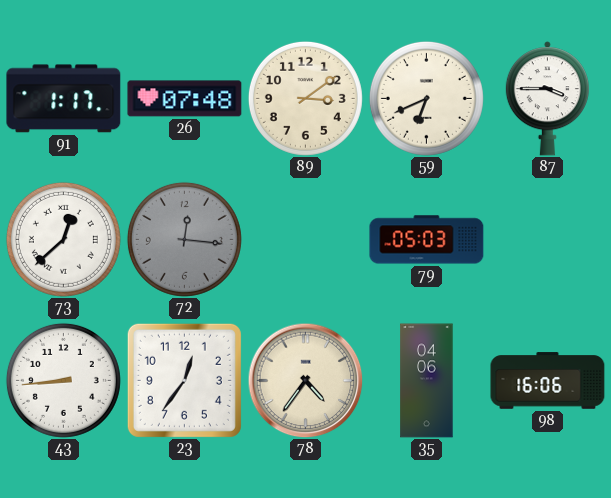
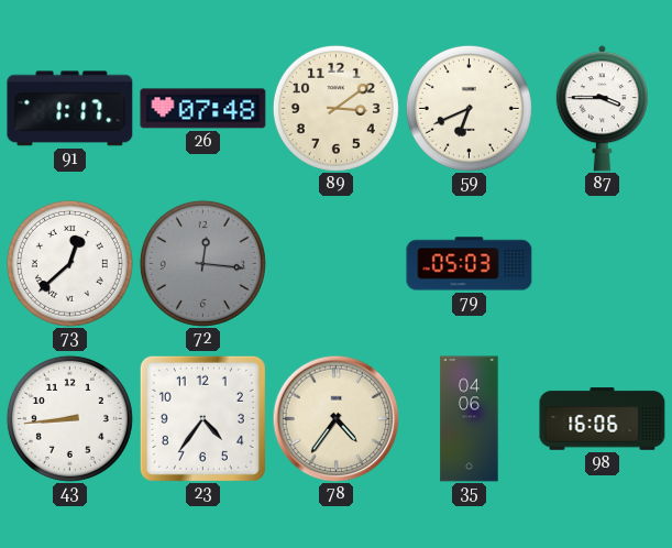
23: 12:36 -> 4:36 (202, 418)
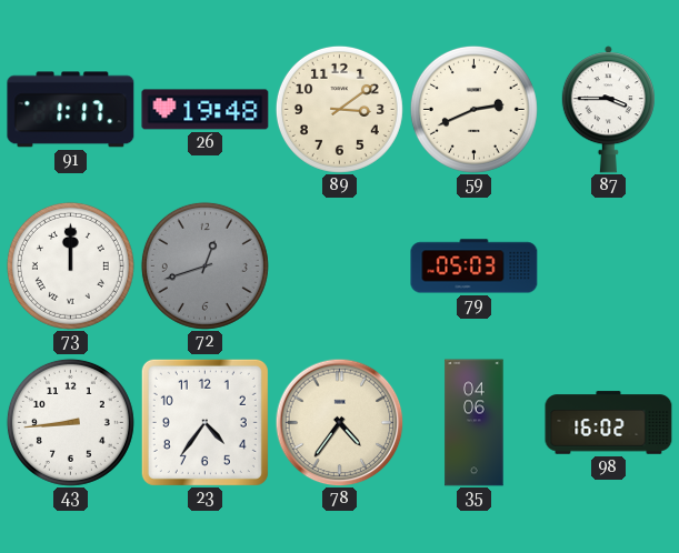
26: 07:48 -> 19:48 (206, 110)
59: 6:41 -> 2:41 (473, 109)
73: 12:38 -> 12:00 (70, 265)
72: 12:16 -> 12:42 (204, 265)
98: 16:06 -> 16:02 (609, 423)
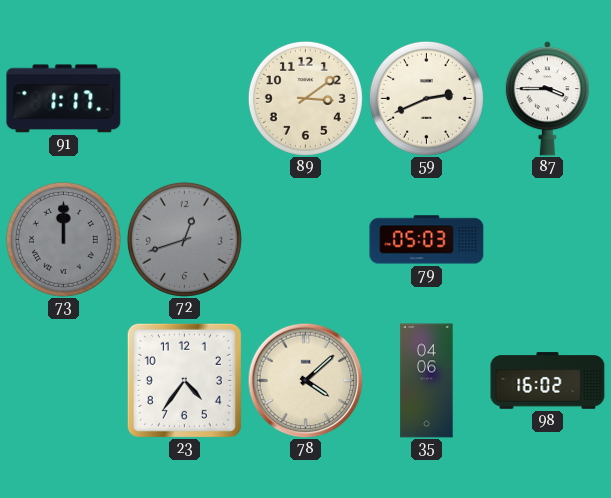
26: 19:48 -> none (206, 110)
73 dial: white -> grey (63, 239)
43: 8:44 -> none (70, 422)
78: 4:36 -> 4:08 (305, 380)
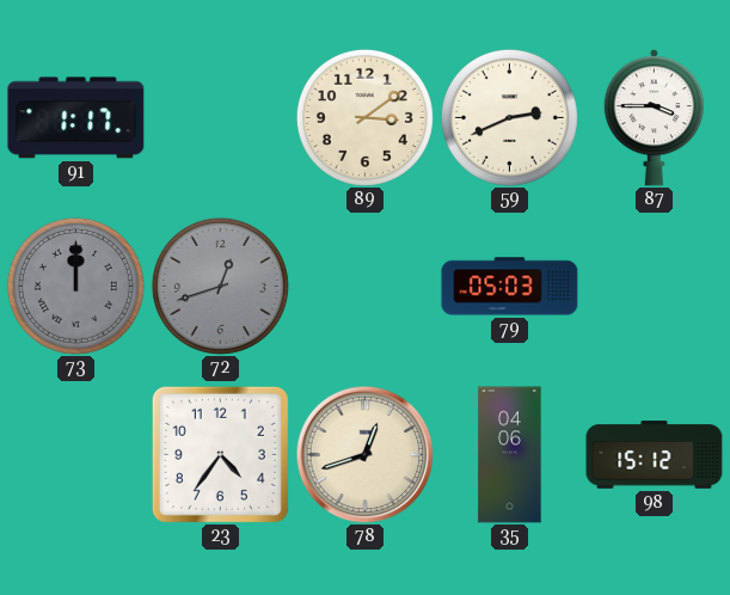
78: 4:08 -> 12:42 (364, 454)
98: 16:02 -> 15:12 (655, 455)
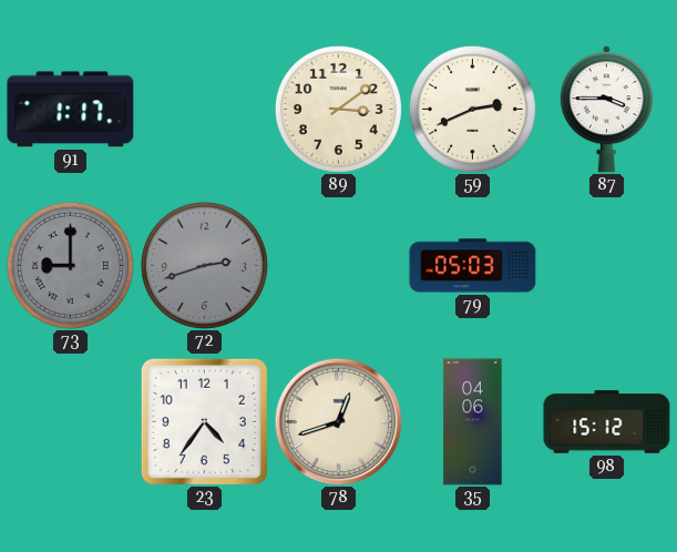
73: 12:00 -> 9:00 (70, 265)
72: 12:42 -> 2:42 (204, 265)
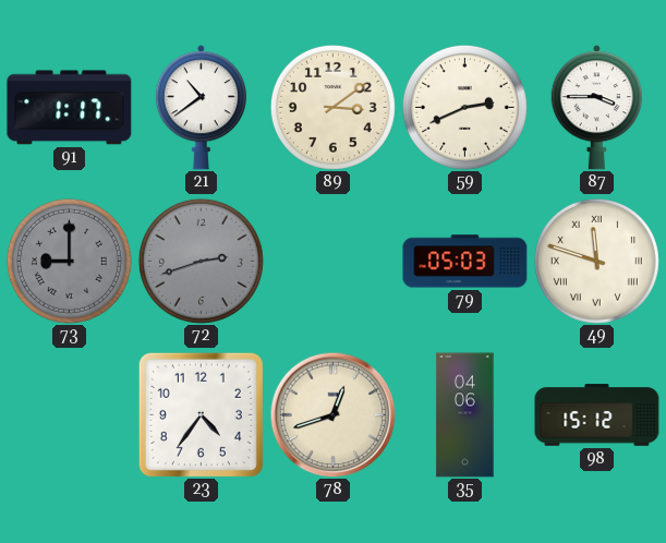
21: none -> 10:39 (201, 108)
49: none -> 11:48 (596, 261)
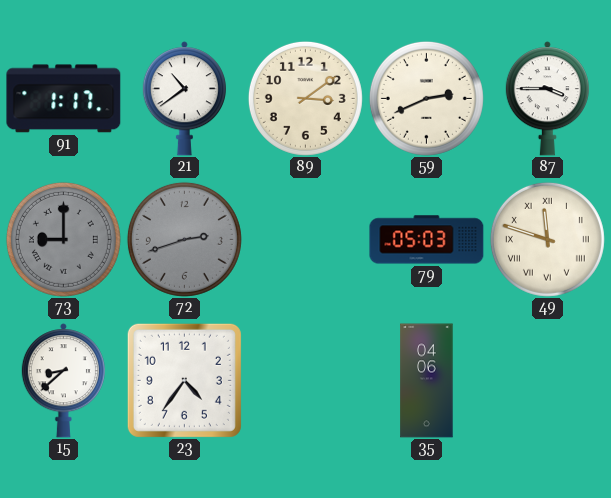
15: none -> 8:38 (63, 381)
78: 12:42 -> none (332, 414)
98: 15:12 -> none (597, 415)
